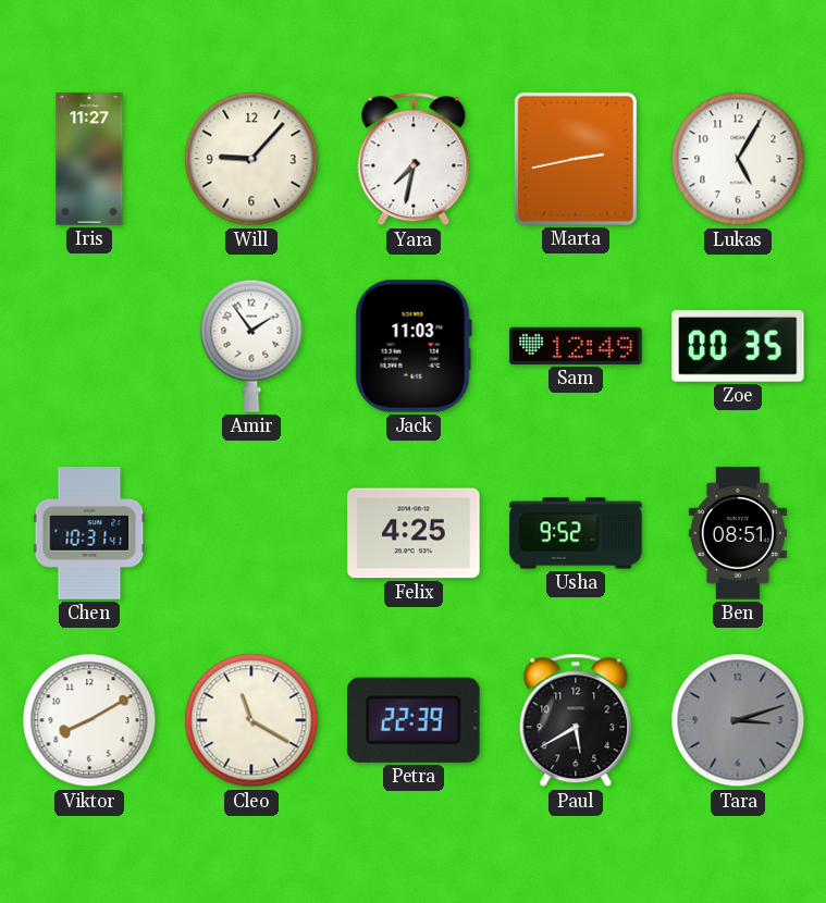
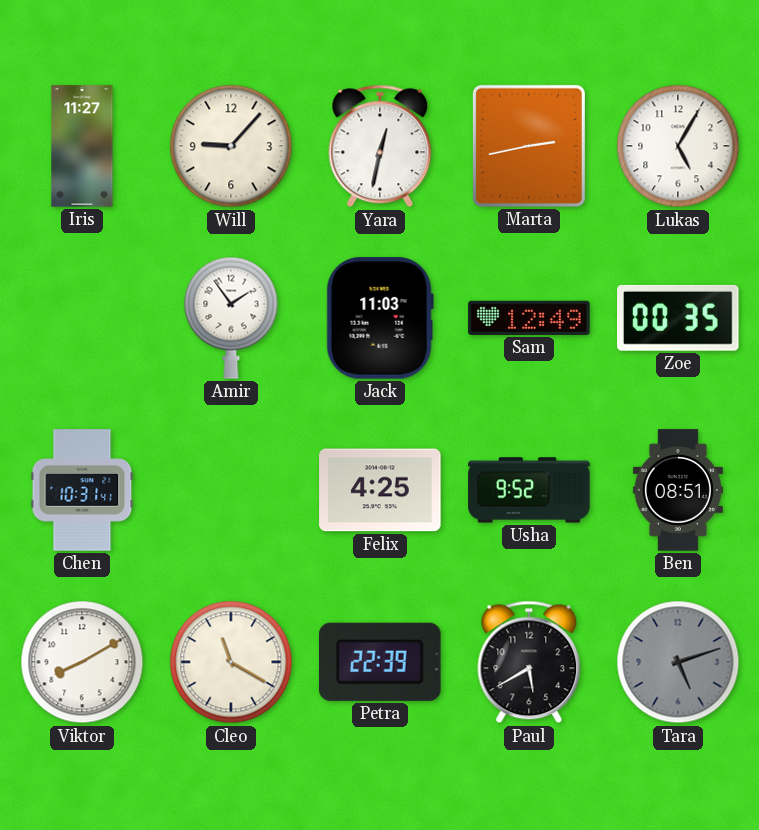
Yara: 7:32 -> 12:32 (380, 146)
Tara: 3:12 -> 5:12 (678, 662)
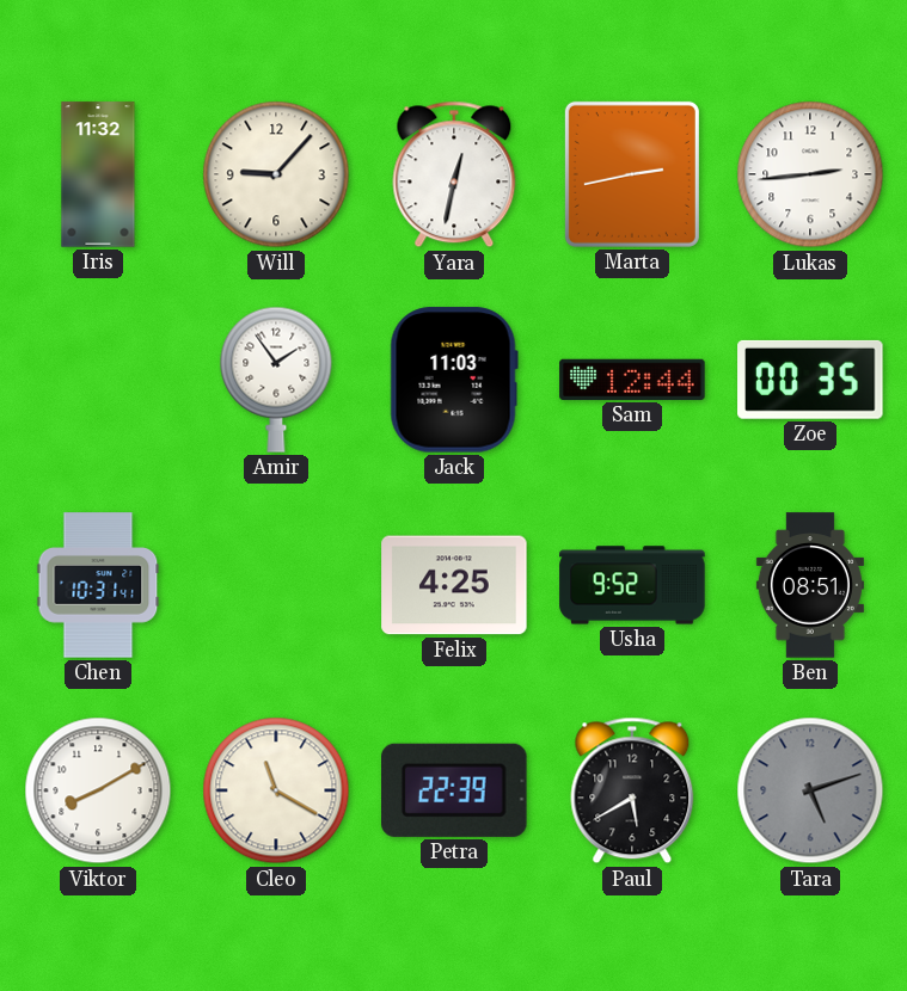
Iris: 11:27 -> 11:32 (98, 174)
Lukas: 5:05 -> 2:44 (810, 174)
Sam: 12:49 -> 12:44 (632, 380)
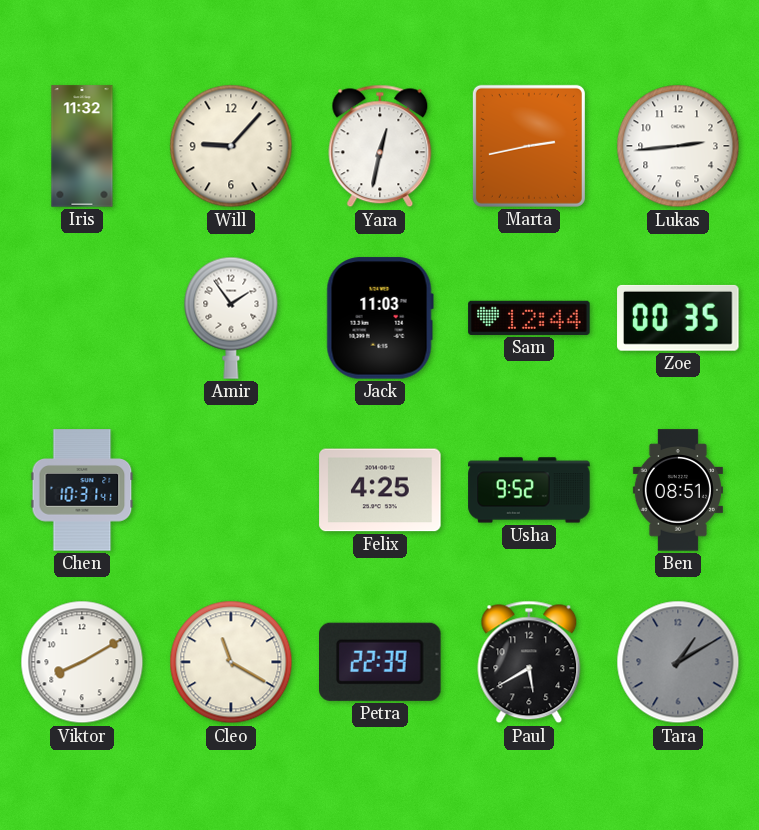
Tara: 5:12 -> 1:10 (678, 662)
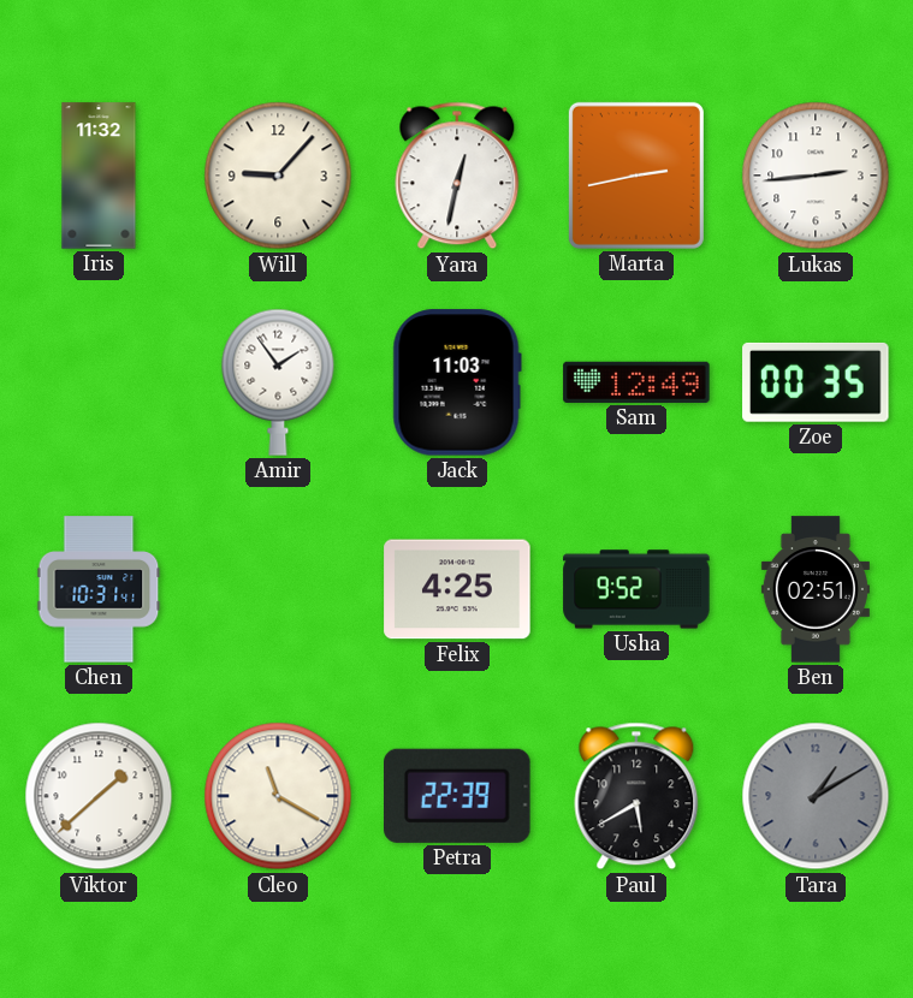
Sam: 12:44 -> 12:49 (636, 382)
Ben: 08:51 -> 02:51 (816, 589)
Viktor: 8:10 -> 1:38 (99, 796)
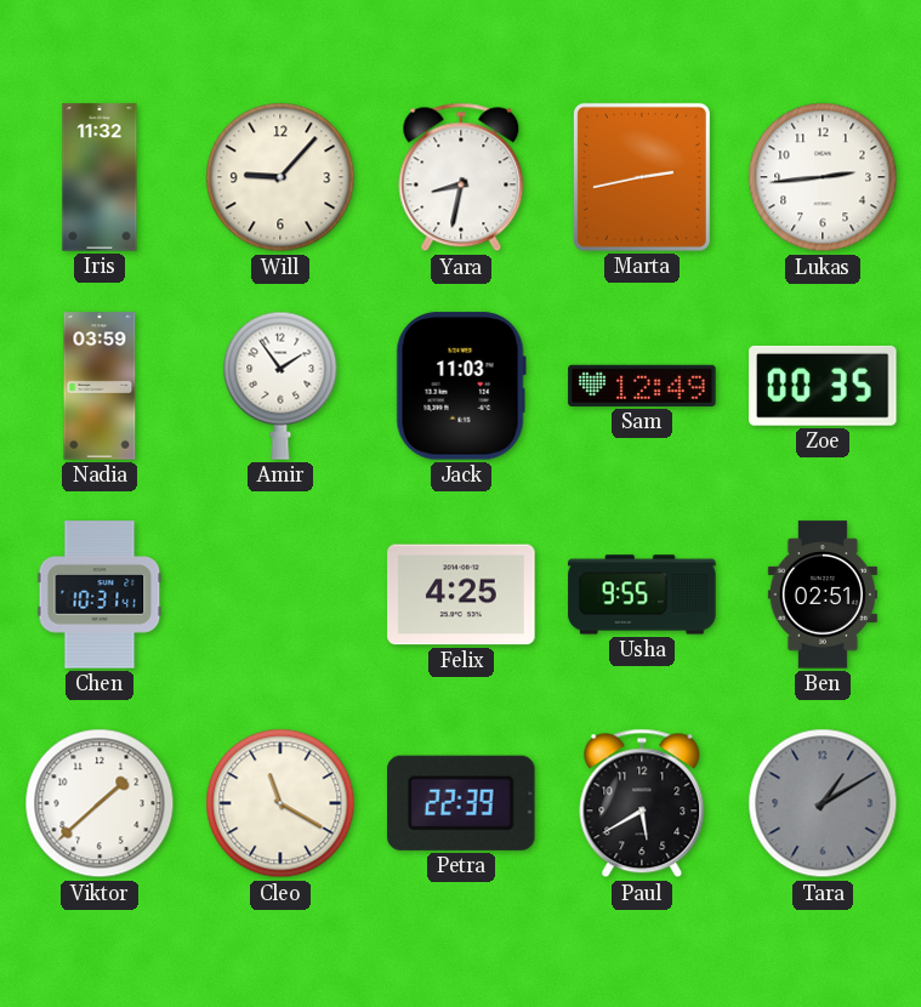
Yara: 12:32 -> 8:32 (461, 177)
Nadia: none -> 03:59 (100, 386)
Usha: 9:52 -> 9:55 (642, 594)
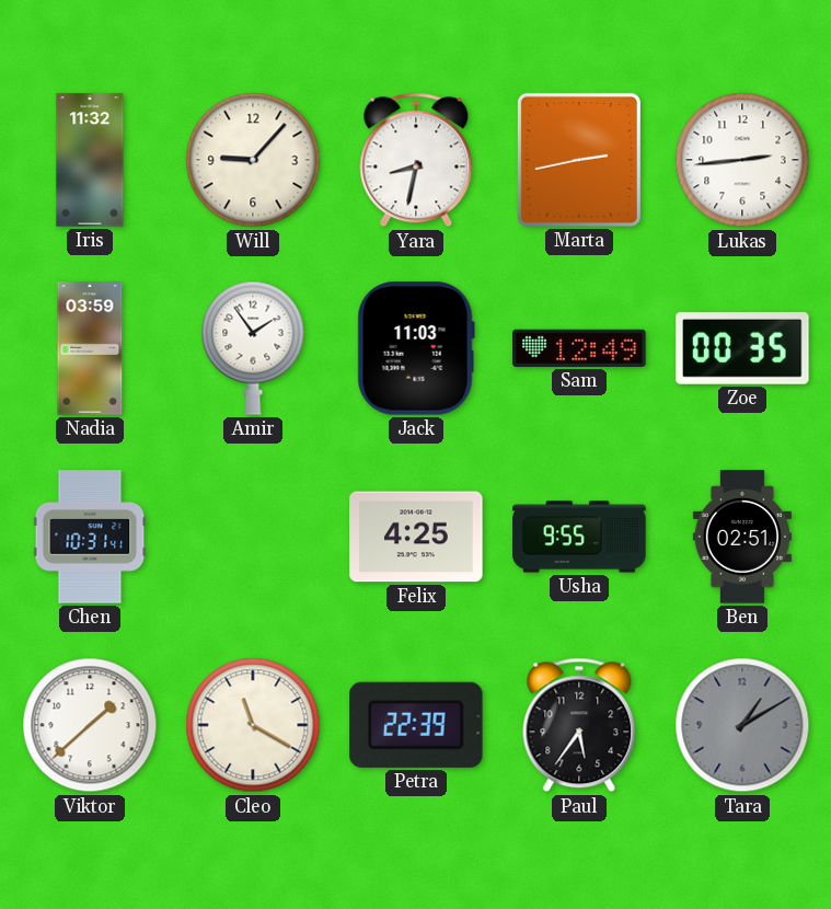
Paul: 5:40 -> 5:36 (579, 725)
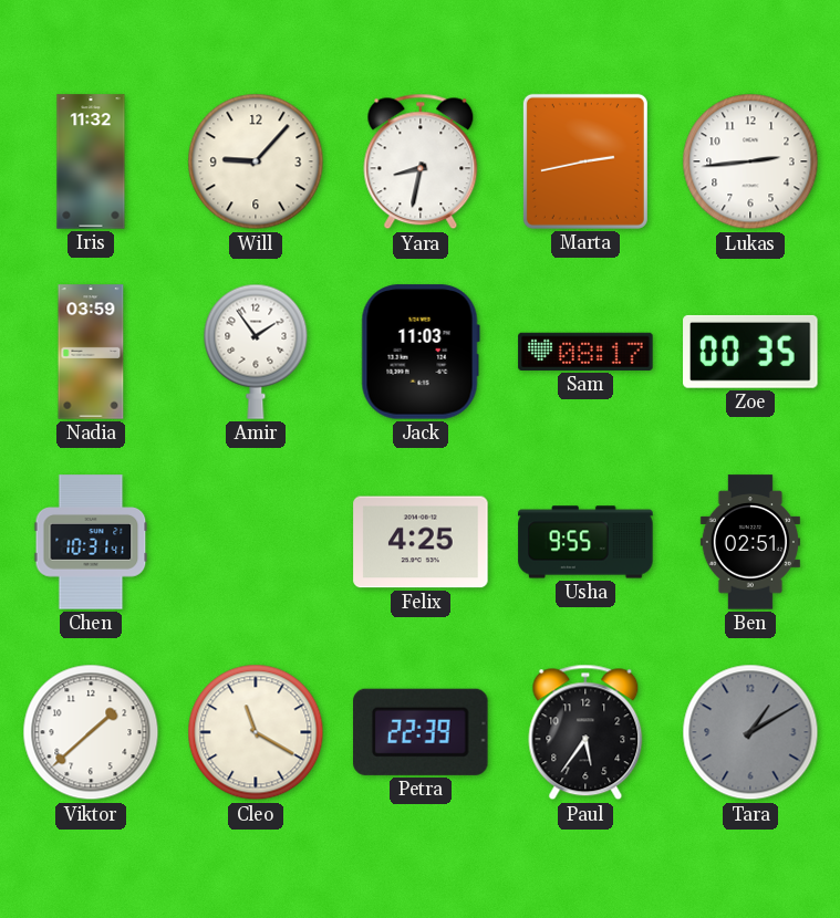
Sam: 12:49 -> 08:17 (585, 352)
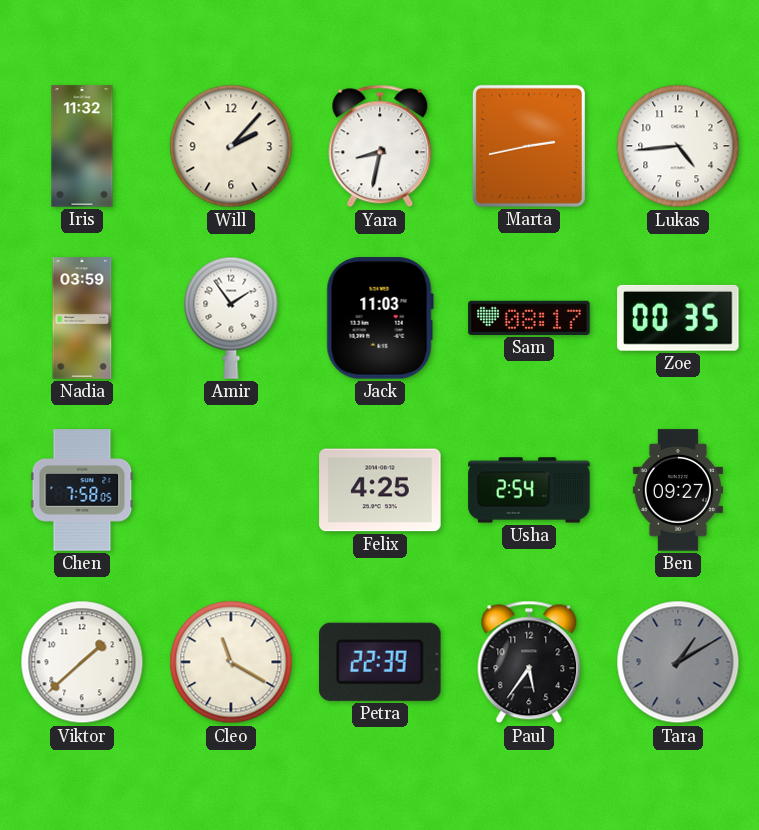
Will: 9:07 -> 2:07 (231, 146)
Lukas: 2:44 -> 4:44 (678, 146)
Chen: 10:31 -> 7:58 (82, 490)
Usha: 9:55 -> 2:54 (529, 490)
Ben: 02:51 -> 09:27 (678, 490)
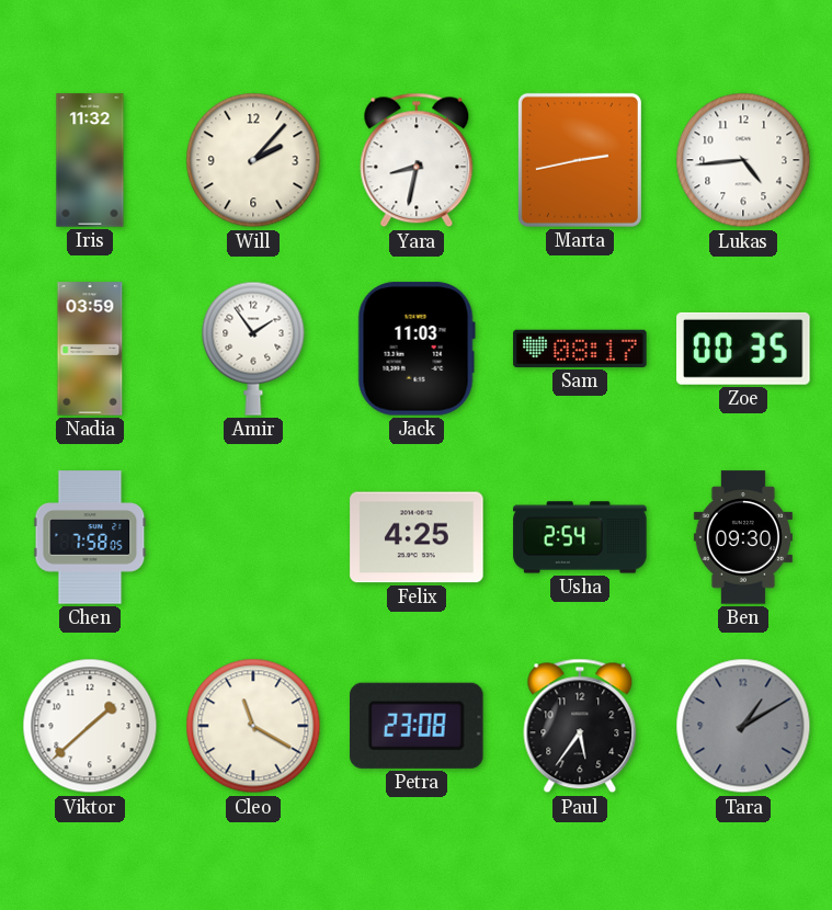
Ben: 09:27 -> 09:30 (743, 537)
Petra: 22:39 -> 23:08 (418, 726)
